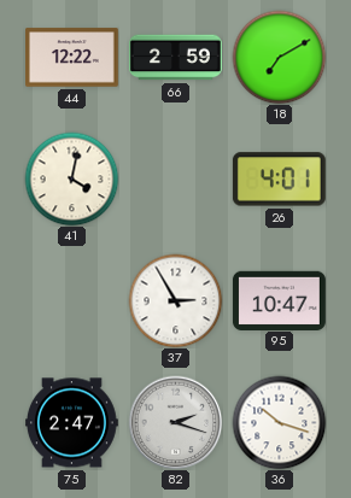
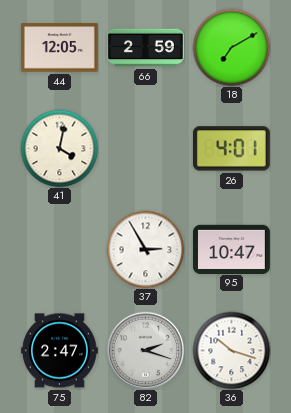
44: 12:22 -> 12:05 (60, 48)
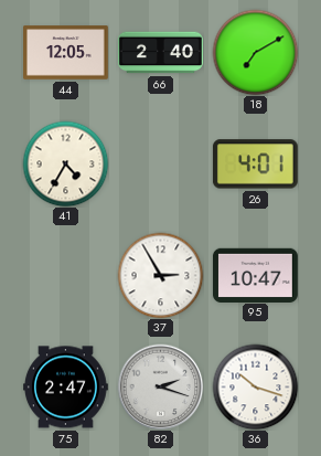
66: 2:59 -> 2:40 (161, 53)
41: 4:02 -> 4:35 (65, 163)
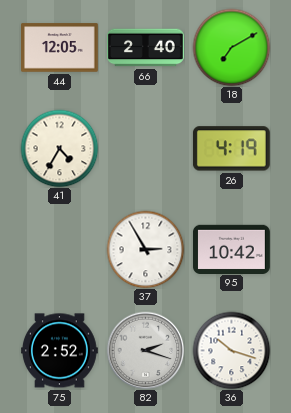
26: 4:01 -> 4:19 (231, 149)
95: 10:47 -> 10:42 (231, 249)
75: 2:47 -> 2:52 (60, 351)
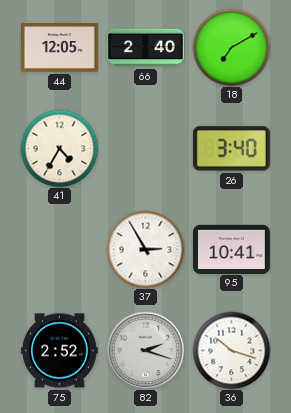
26: 4:19 -> 3:40 (231, 149)
95: 10:42 -> 10:41 (231, 249)
